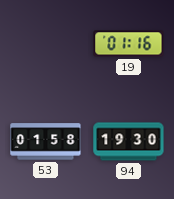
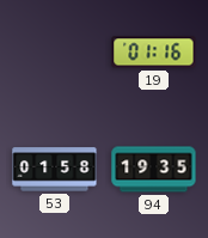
94: 19:30 -> 19:35 (154, 170)
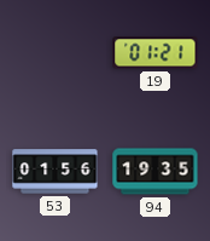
19: 01:16 -> 01:21 (156, 53)
53: 01:58 -> 01:56 (56, 172)
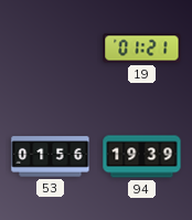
94: 19:35 -> 19:39 (142, 157)
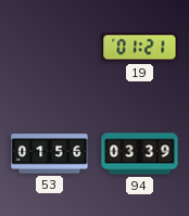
94: 19:39 -> 03:39 (140, 154)
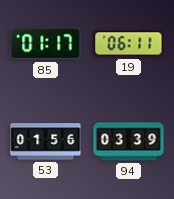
85: none -> 01:17 (46, 44)
19: 01:21 -> 06:11 (129, 44)
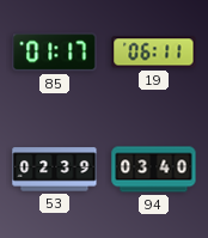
53: 01:56 -> 02:39 (55, 170)
94: 03:39 -> 03:40 (154, 170)
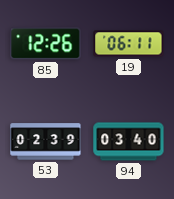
85: 01:17 -> 12:26 (46, 44)
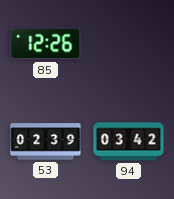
19: 06:11 -> none (129, 44)
94: 03:40 -> 03:42 (129, 142)
